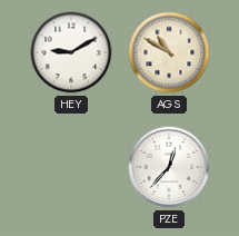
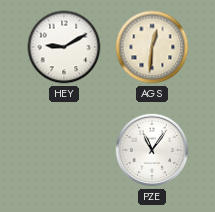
AGS: 10:50 -> 12:31 (152, 47)
PZE: 12:37 -> 11:06 (152, 150)
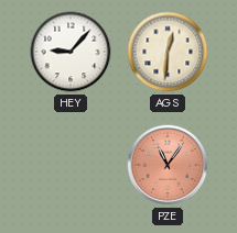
HEY: 9:10 -> 9:07 (71, 52)
PZE dial: white -> salmon (168, 165)
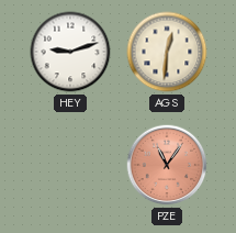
HEY: 9:07 -> 9:12 (70, 52)
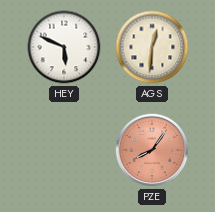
HEY: 9:12 -> 5:49 (64, 47)
PZE: 11:06 -> 8:06 (152, 150)
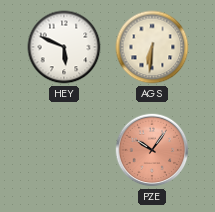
AGS: 12:31 -> 6:31 (152, 47)
PZE: 8:06 -> 10:06 (152, 150)
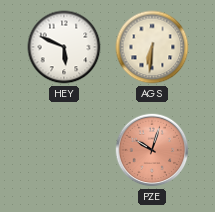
PZE: 10:06 -> 10:03 (152, 150)
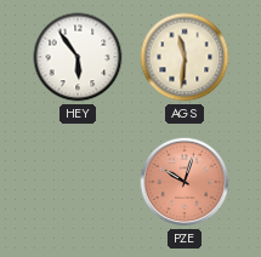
HEY: 5:49 -> 5:54 (78, 57)
AGS: 6:31 -> 11:31 (185, 57)
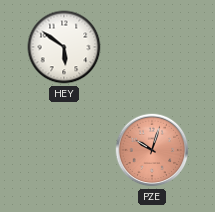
HEY: 5:54 -> 5:51 (64, 47)
AGS: 11:31 -> none (185, 57)
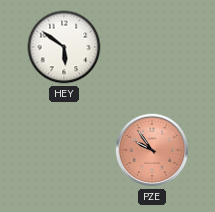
PZE: 10:03 -> 9:54 (152, 150)
